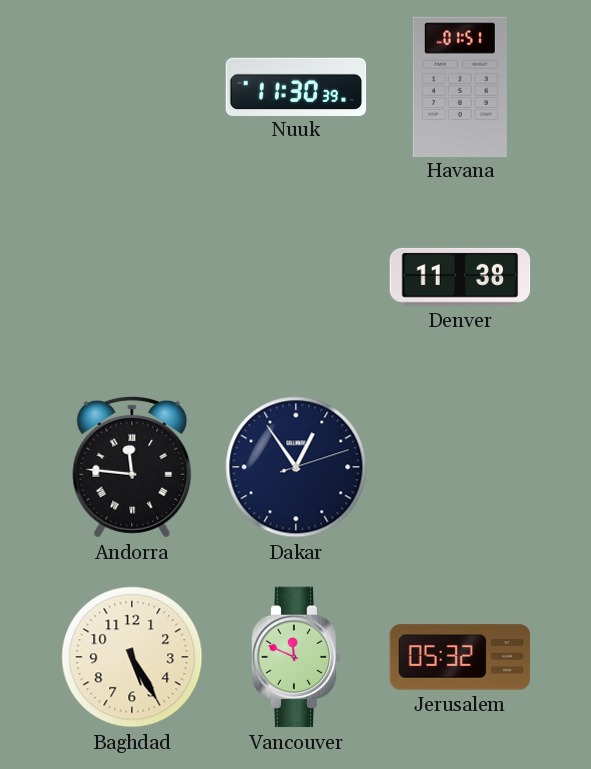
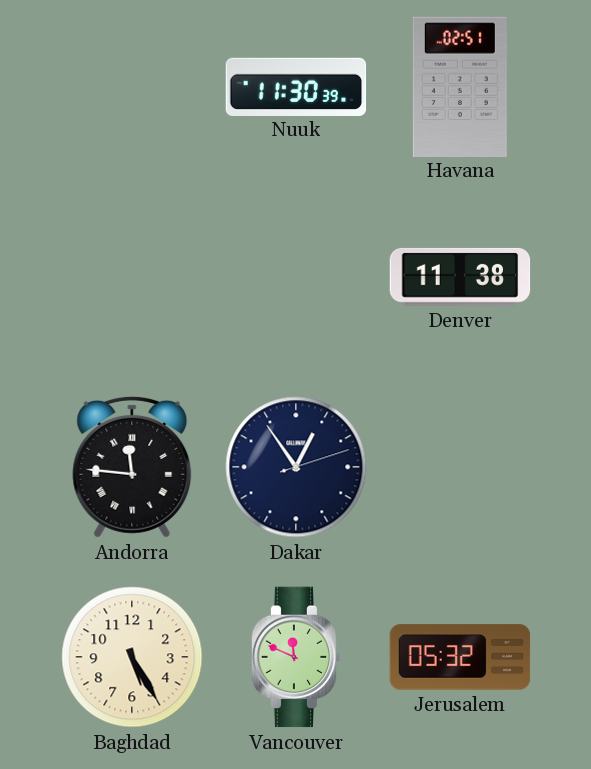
Havana: 01:51 -> 02:51 (460, 86)
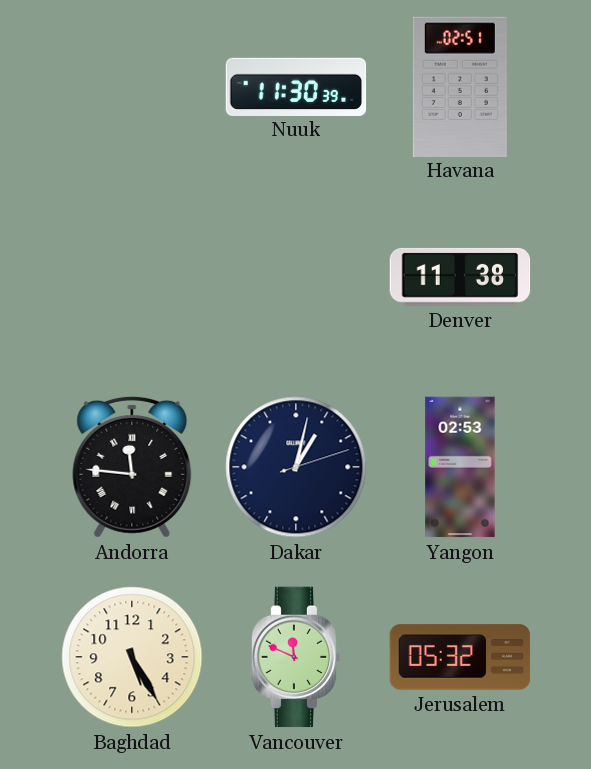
Dakar: 12:54 -> 1:02 (296, 467)
Yangon: none -> 02:53 (460, 467)
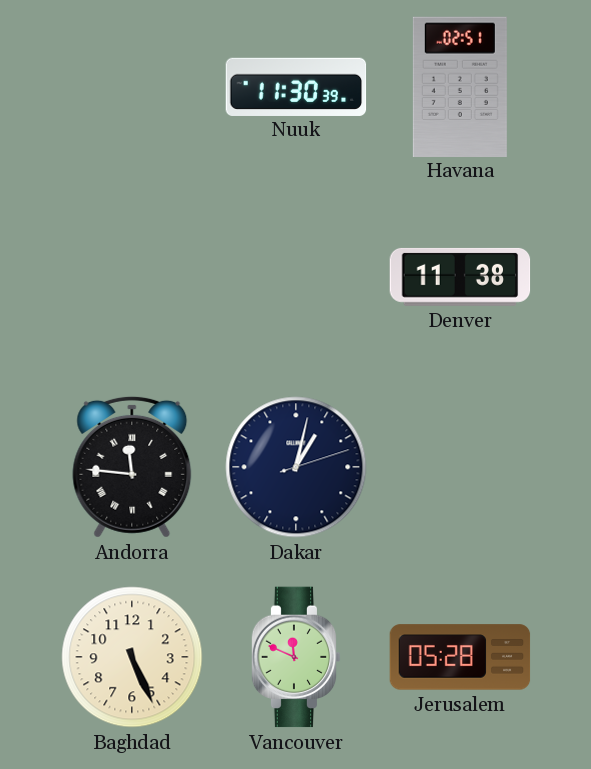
Yangon: 02:53 -> none (460, 467)
Baghdad: 5:25 -> 5:26 (132, 657)
Jerusalem: 05:32 -> 05:28 (460, 657)
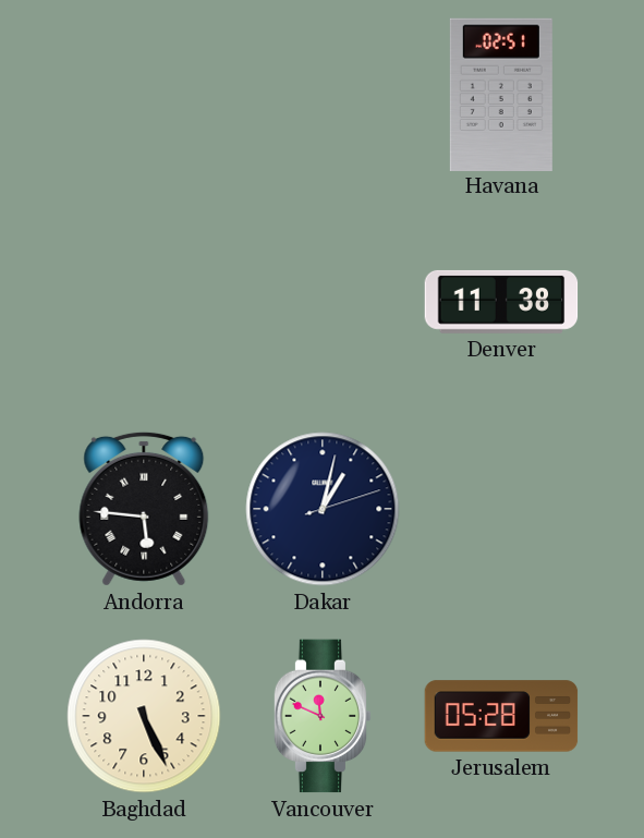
Nuuk: 11:30 -> none (296, 86)
Andorra: 11:46 -> 5:46 (144, 509)
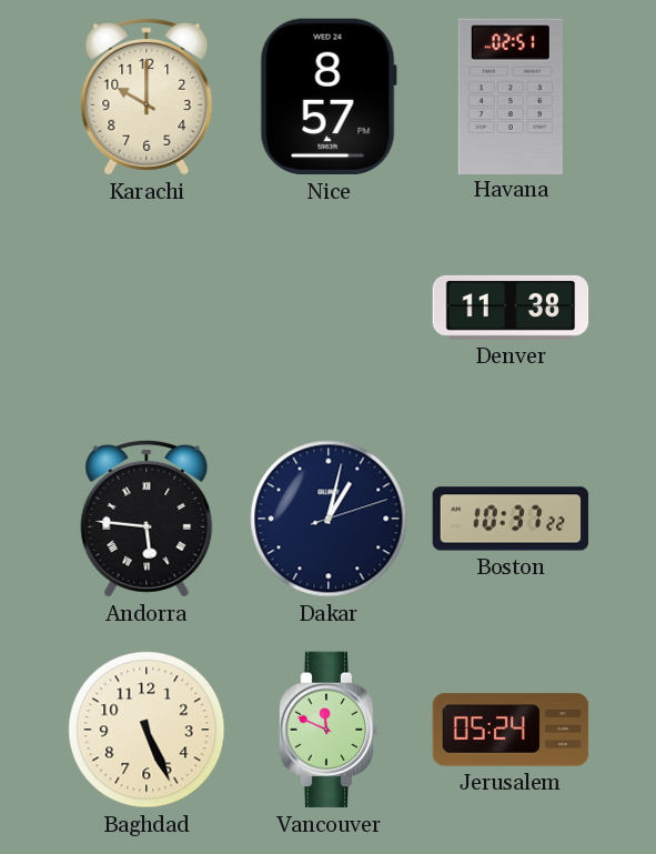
Karachi: none -> 10:00 (147, 97)
Nice: none -> 8:57 (329, 97)
Boston: none -> 10:37 (511, 519)
Jerusalem: 05:28 -> 05:24 (511, 730)
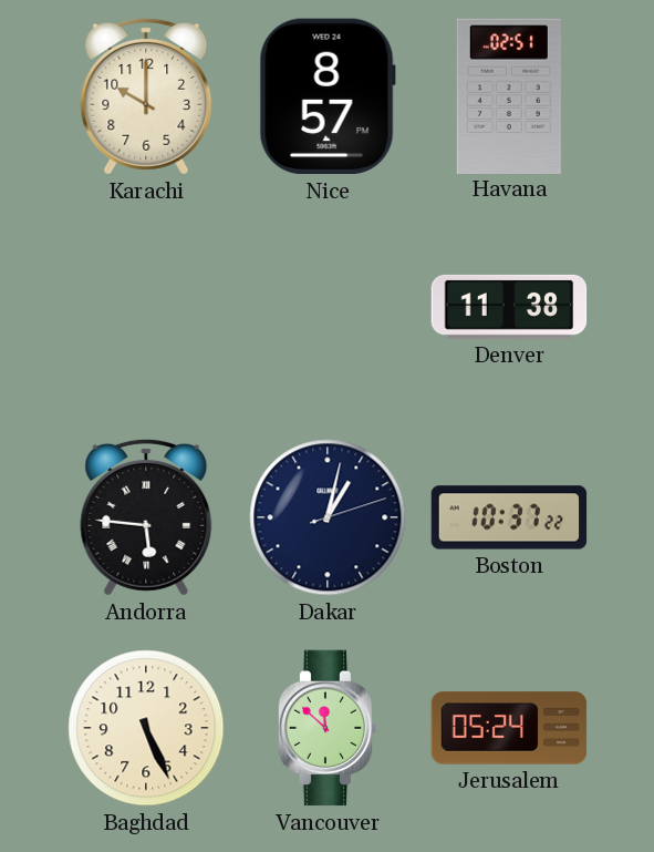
Vancouver: 11:49 -> 11:52 (328, 728)
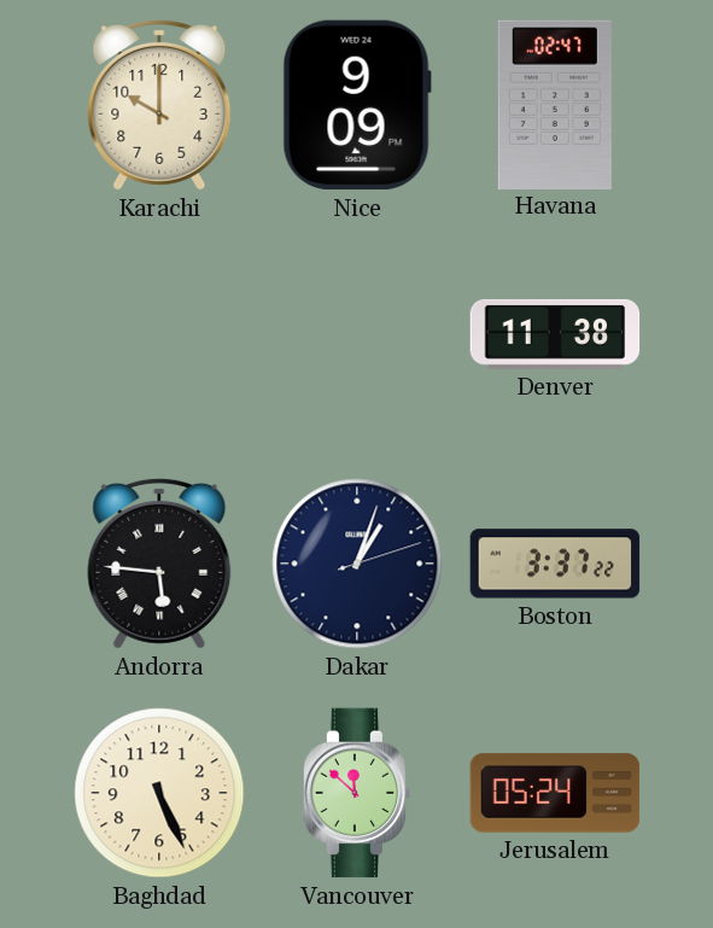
Nice: 8:57 -> 9:09 (357, 105)
Havana: 02:51 -> 02:47 (555, 104)
Dakar: 1:02 -> 1:03 (357, 564)
Boston: 10:37 -> 3:37 (555, 564)
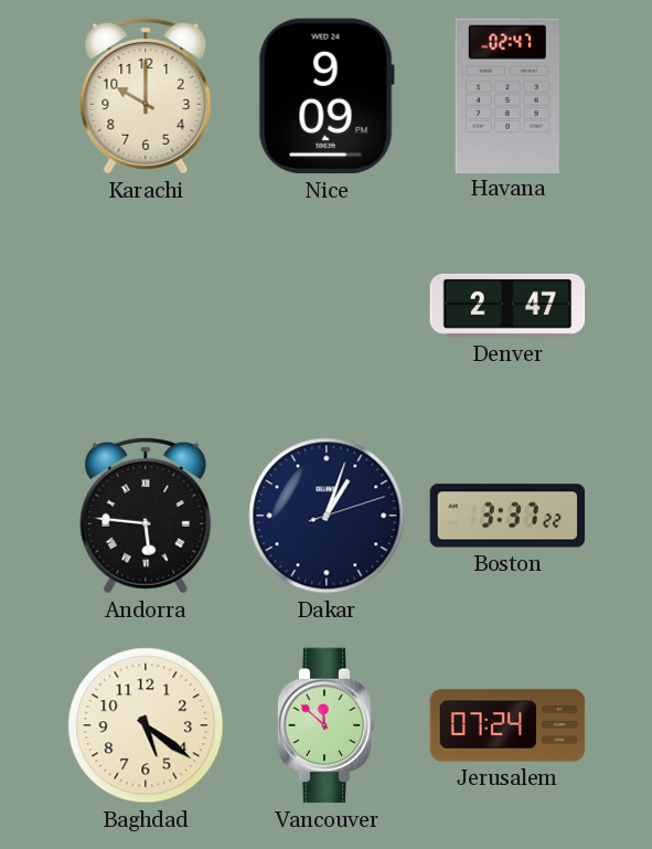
Denver: 11:38 -> 2:47 (507, 306)
Baghdad: 5:26 -> 5:21 (146, 725)
Jerusalem: 05:24 -> 07:24 (507, 725)
